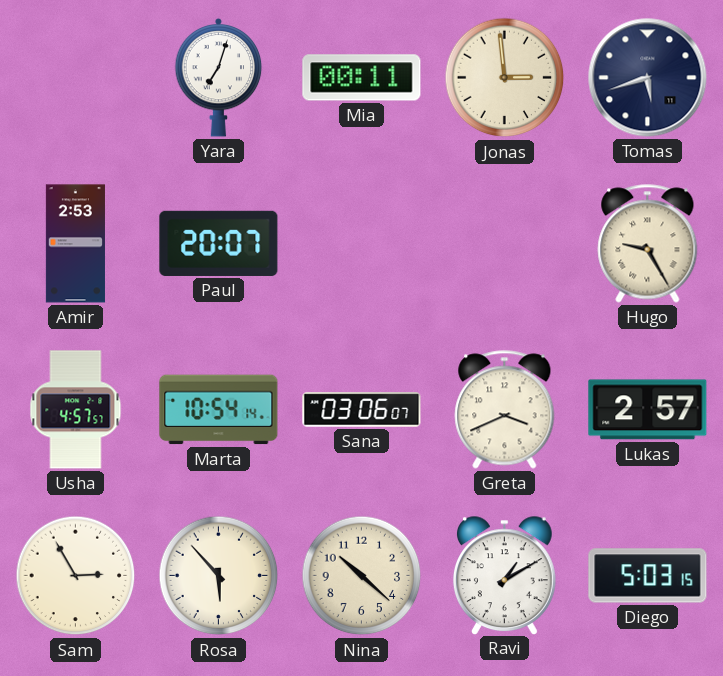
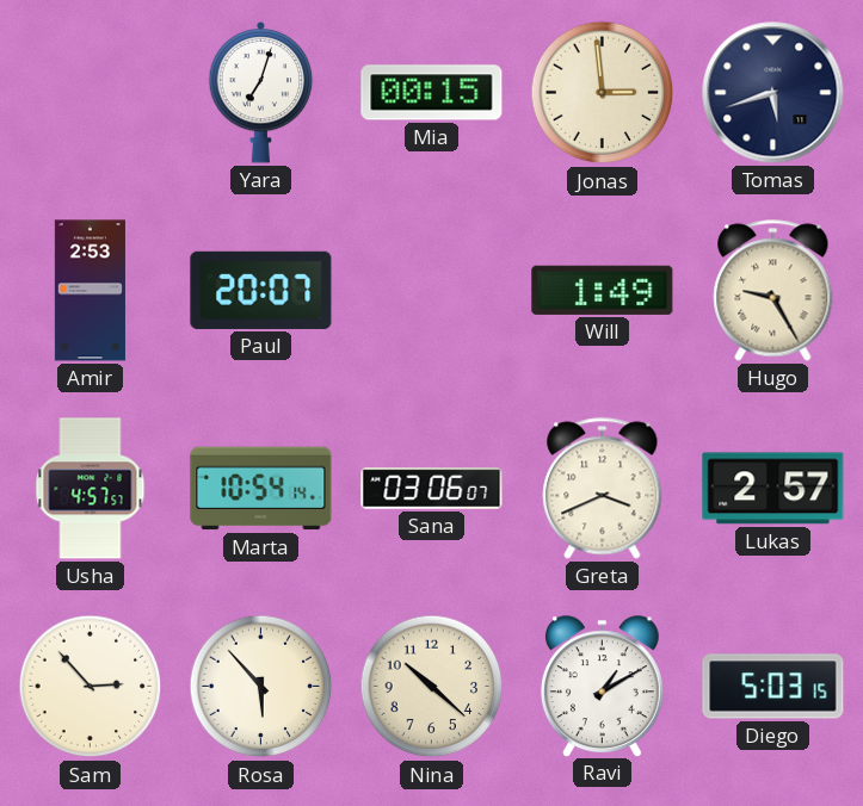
Mia: 00:11 -> 00:15 (432, 93)
Will: none -> 1:49 (603, 290)
Sam: 2:55 -> 2:53 (91, 687)
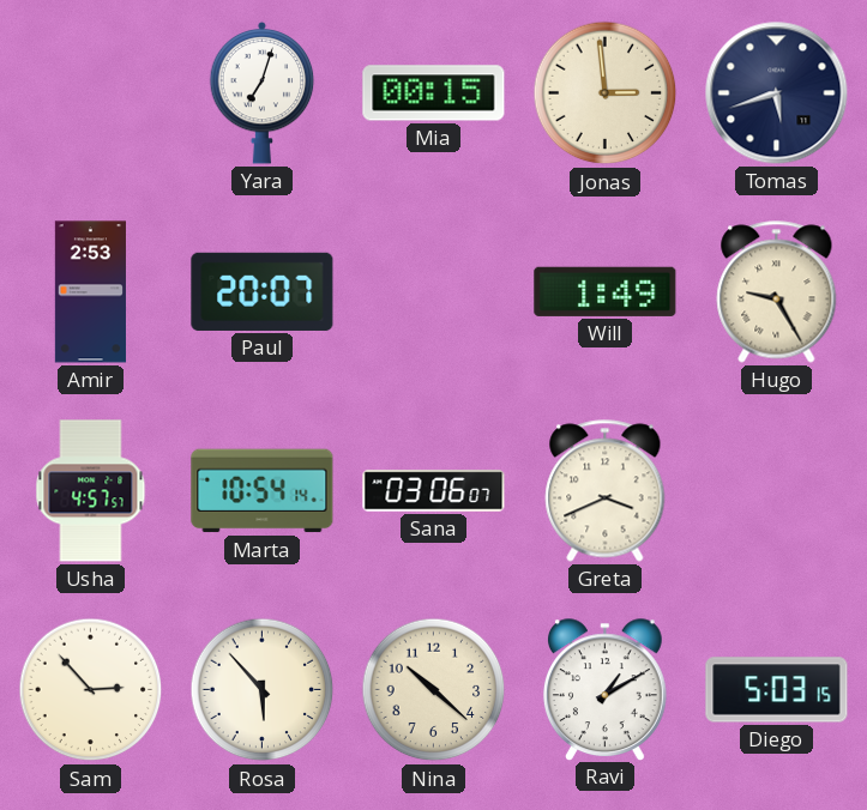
Lukas: 2:57 -> none (773, 489)
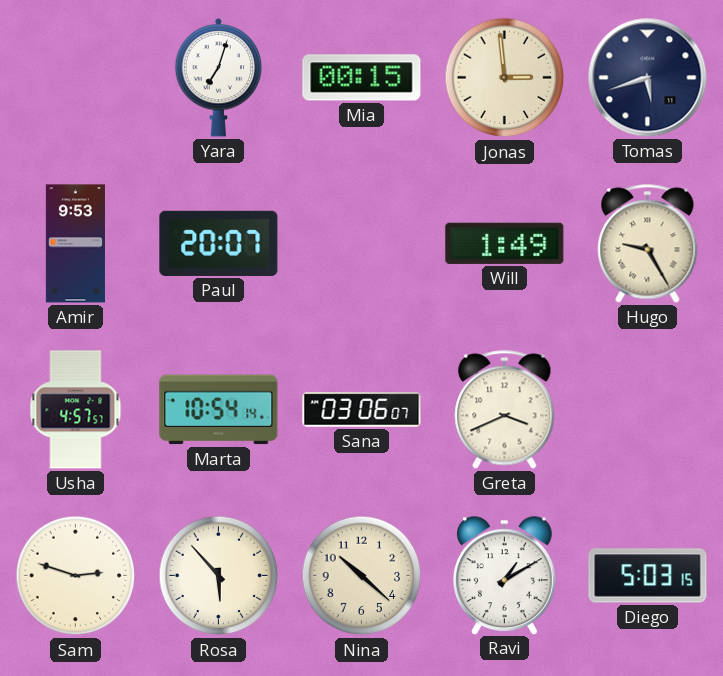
Amir: 2:53 -> 9:53 (75, 244)
Sam: 2:53 -> 2:48 (76, 576)
